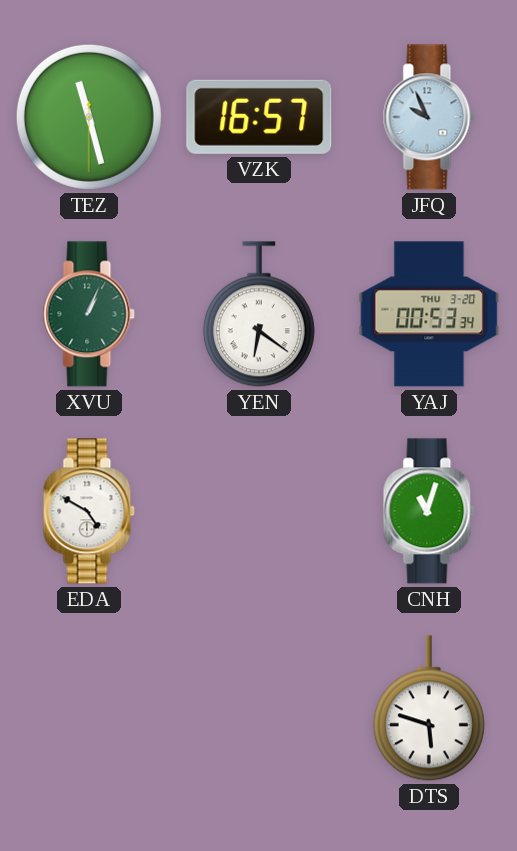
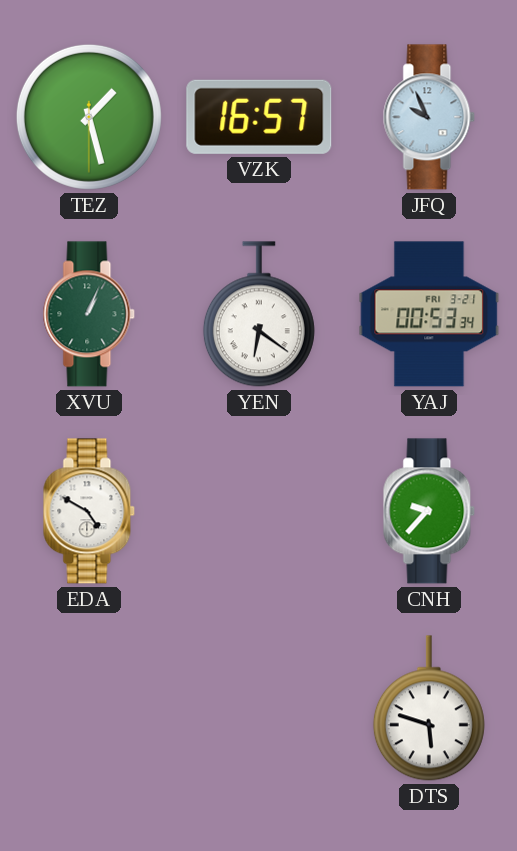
TEZ: 11:27 -> 1:27 (89, 117)
YAJ date: THU 3-20 -> FRI 3-21 (429, 314)
CNH: 11:03 -> 9:37 (429, 511)
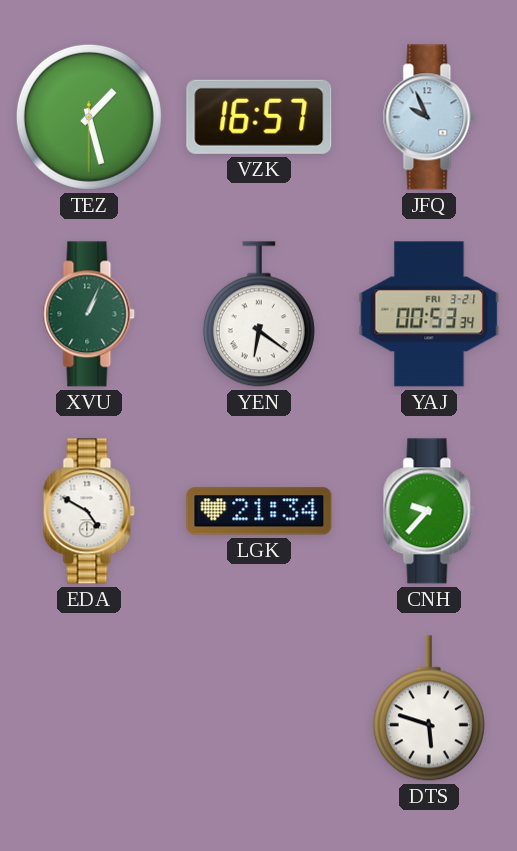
LGK: none -> 21:34 (259, 511)
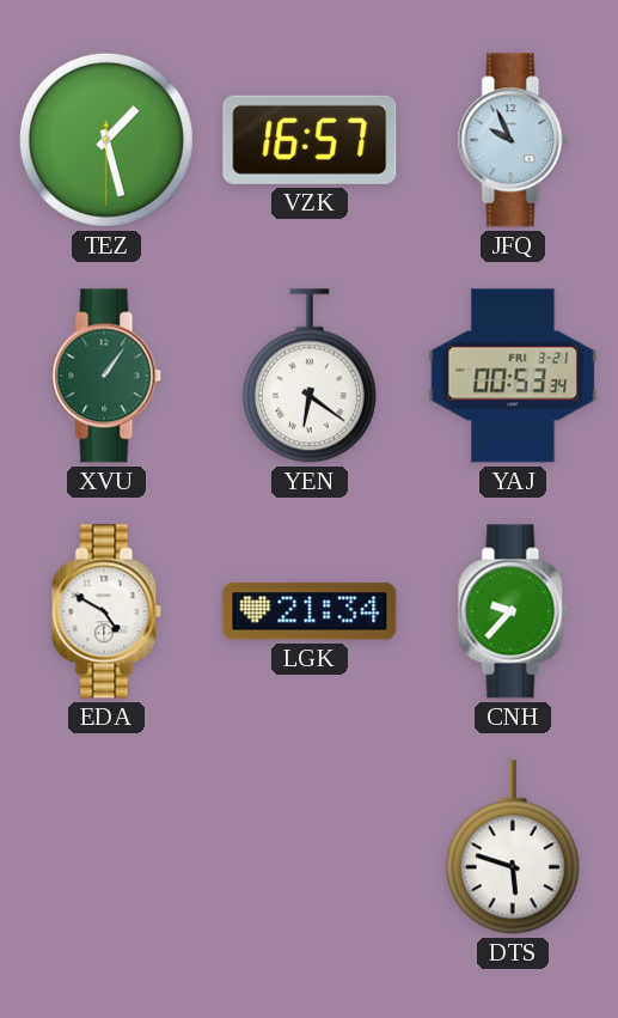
XVU: 1:04 -> 1:06 (106, 376)
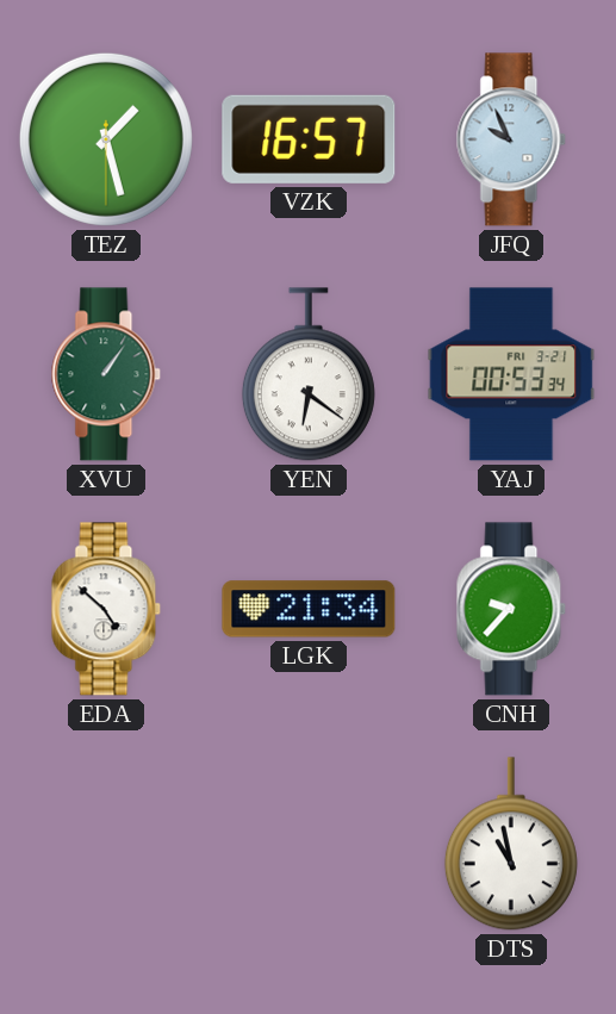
EDA: 4:50 -> 4:52 (106, 609)
DTS: 5:48 -> 10:58 (511, 844)
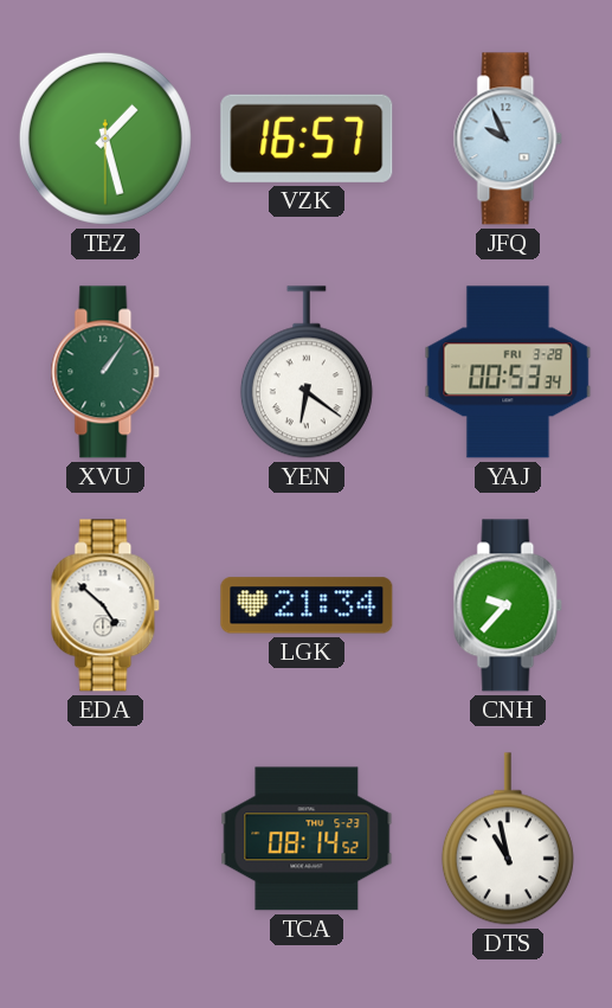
YAJ date: FRI 3-21 -> FRI 3-28 (508, 372)
TCA: none -> 08:14 (307, 839)
